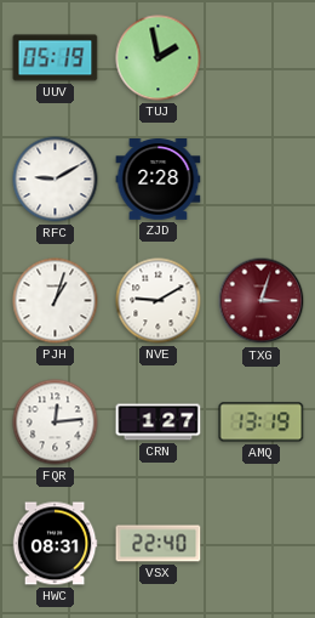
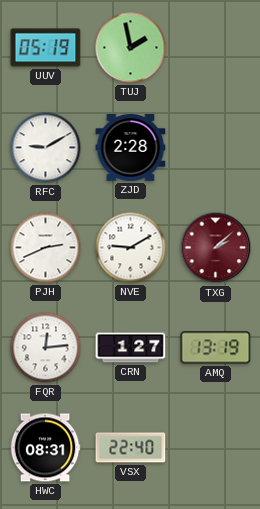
PJH: 1:03 -> 2:41 (46, 248)
TXG: 3:03 -> 2:08 (216, 248)
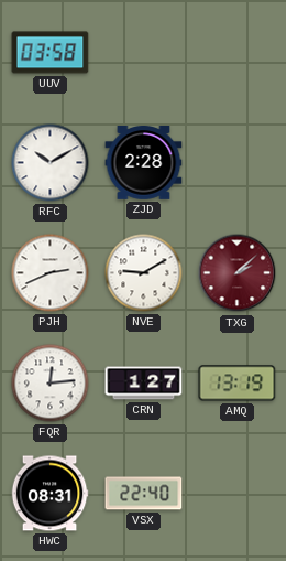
UUV: 05:19 -> 03:58 (51, 53)
TUJ: 1:58 -> none (131, 48)
RFC: 9:10 -> 10:10 (51, 163)
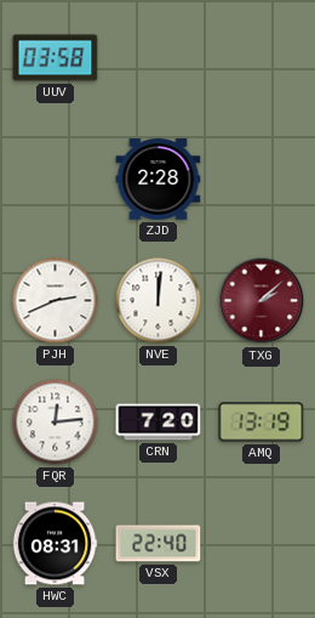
RFC: 10:10 -> none (51, 163)
NVE: 9:10 -> 12:01 (159, 301)
CRN: 1:27 -> 7:20 (159, 423)
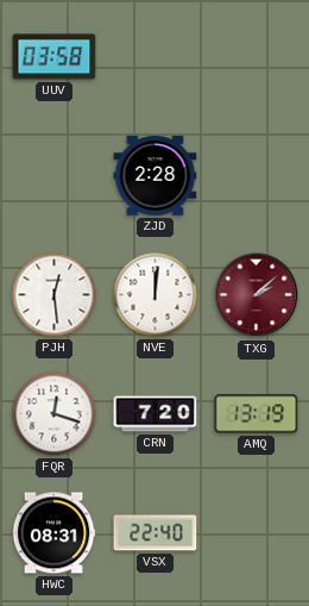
PJH: 2:41 -> 12:29 (55, 295)
FQR: 12:14 -> 12:18 (55, 414)
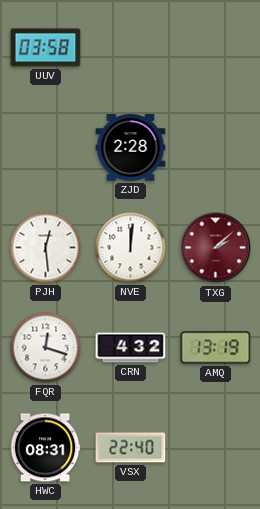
CRN: 7:20 -> 4:32 (131, 348)
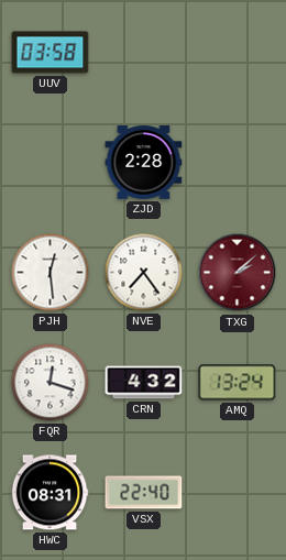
NVE: 12:01 -> 7:24 (144, 273)
AMQ: 13:19 -> 13:24 (238, 383)
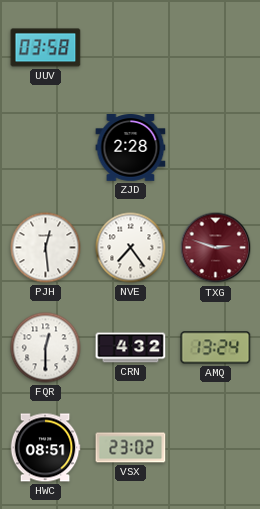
TXG: 2:08 -> 2:48 (216, 248)
FQR: 12:18 -> 12:30 (46, 348)
HWC: 08:31 -> 08:51 (45, 448)
VSX: 22:40 -> 23:02 (131, 448)
